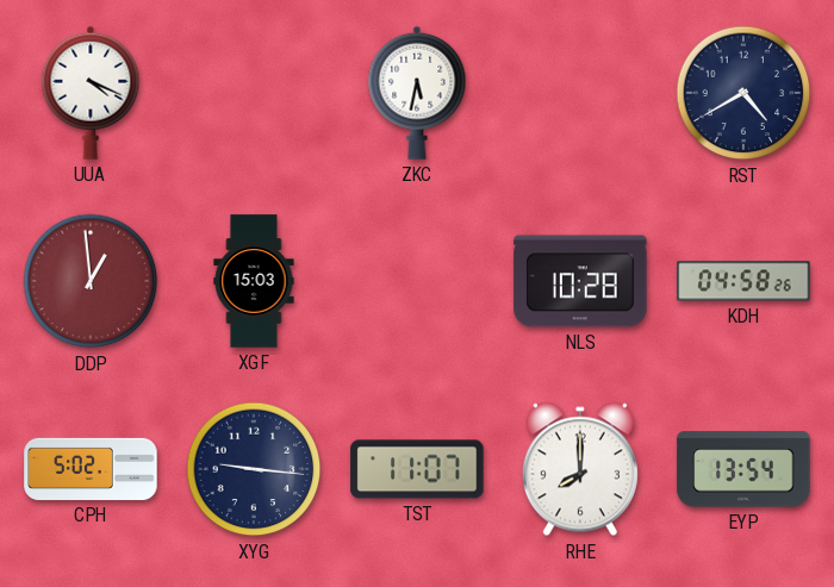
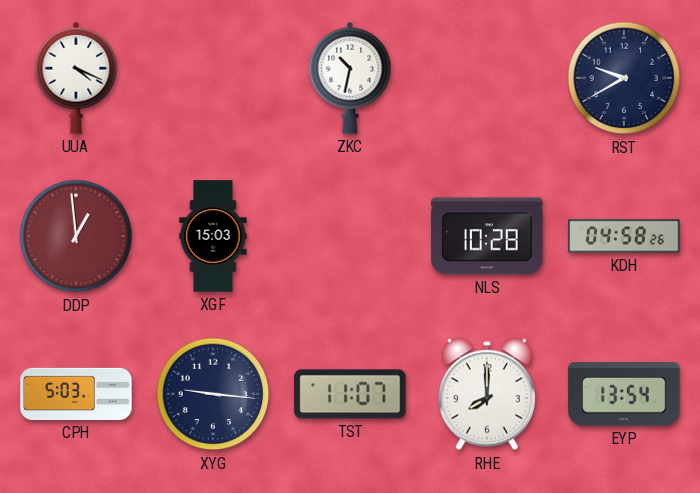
ZKC: 5:32 -> 10:32 (350, 78)
RST: 4:40 -> 9:40 (624, 78)
CPH: 5:02 -> 5:03 (76, 394)
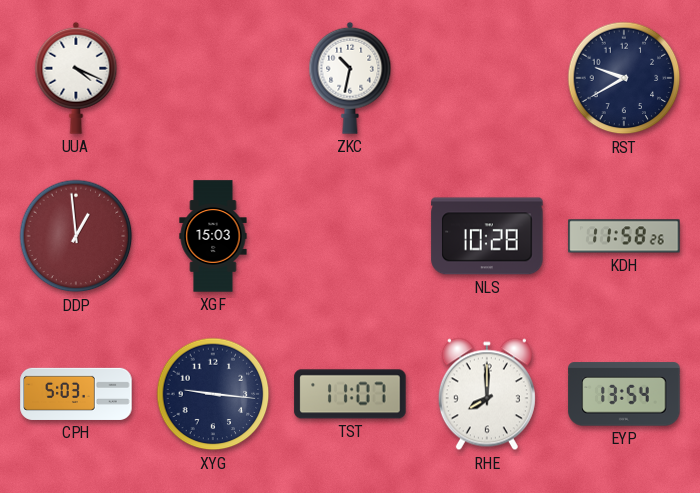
KDH: 04:58 -> 11:58 (624, 236)
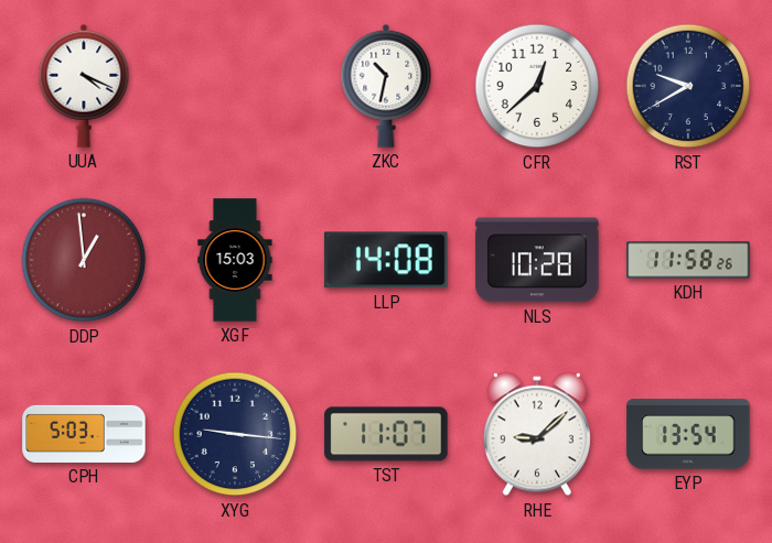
CFR: none -> 12:38 (537, 86)
LLP: none -> 14:08 (386, 260)
RHE: 8:00 -> 9:08 (537, 434)
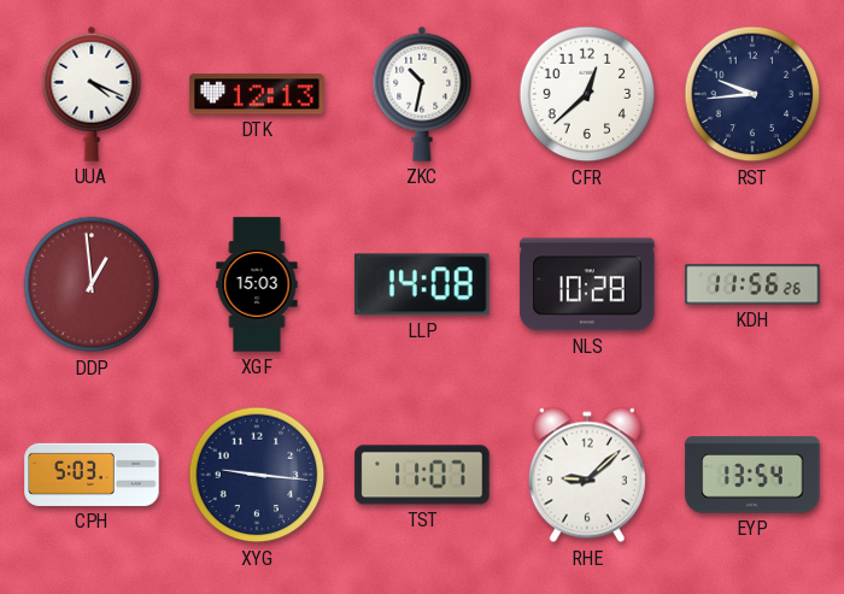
DTK: none -> 12:13 (257, 94)
RST: 9:40 -> 9:44 (752, 94)
KDH: 11:58 -> 11:56 (752, 284)
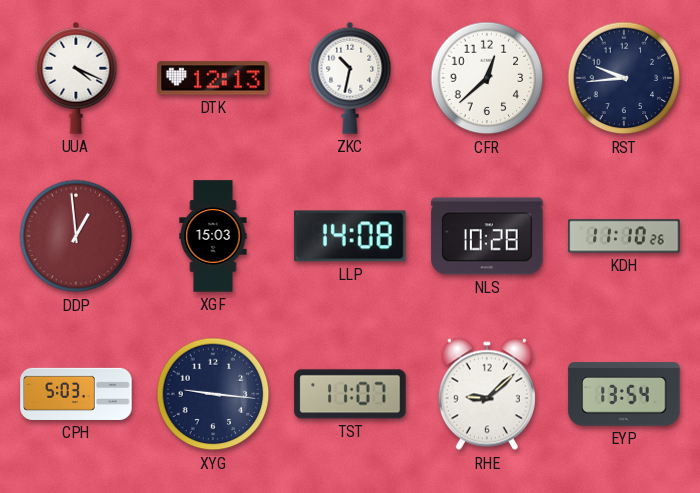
KDH: 11:56 -> 11:10 (624, 236)
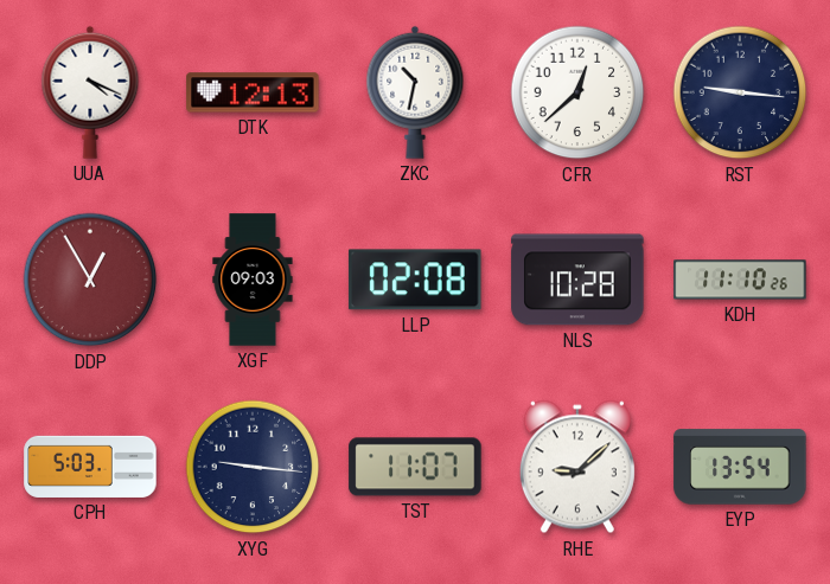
RST: 9:44 -> 9:16 (740, 92)
DDP: 12:59 -> 12:55 (90, 280)
XGF: 15:03 -> 09:03 (253, 280)
LLP: 14:08 -> 02:08 (415, 280)
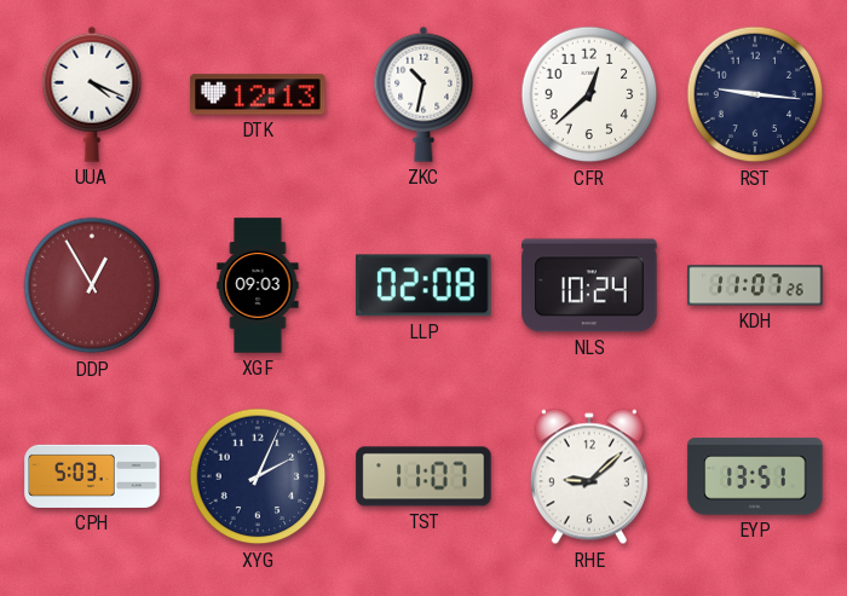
NLS: 10:28 -> 10:24 (589, 285)
KDH: 11:10 -> 11:07 (755, 285)
XYG: 9:16 -> 2:04 (258, 476)
EYP: 13:54 -> 13:51 (755, 476)
